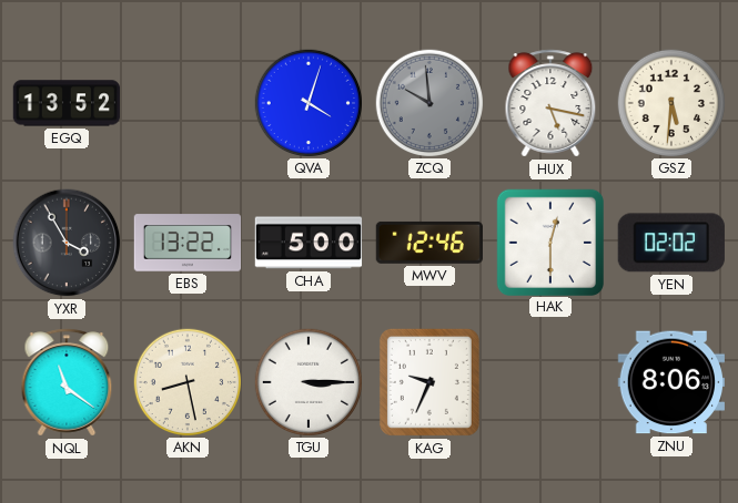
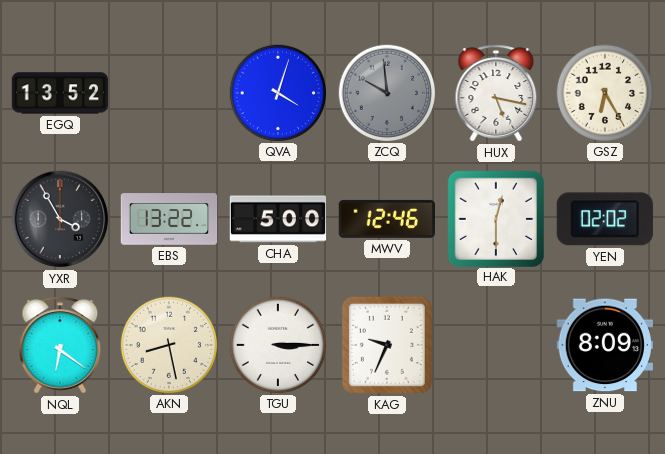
GSZ: 5:31 -> 6:25 (604, 92)
NQL: 11:21 -> 6:21 (60, 345)
ZNU: 8:06 -> 8:09 (604, 345)
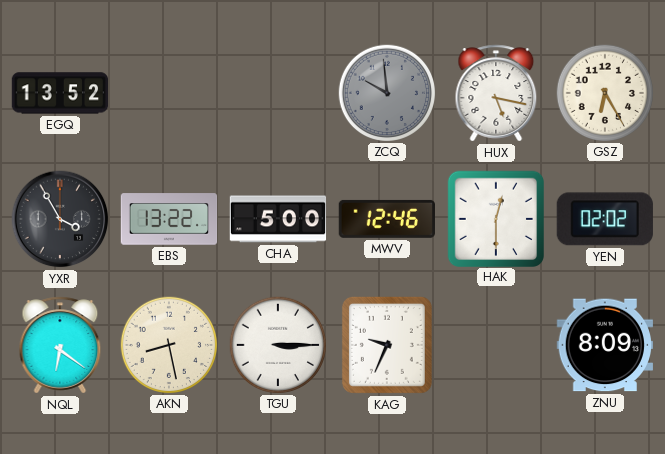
QVA: 4:03 -> none (277, 92)
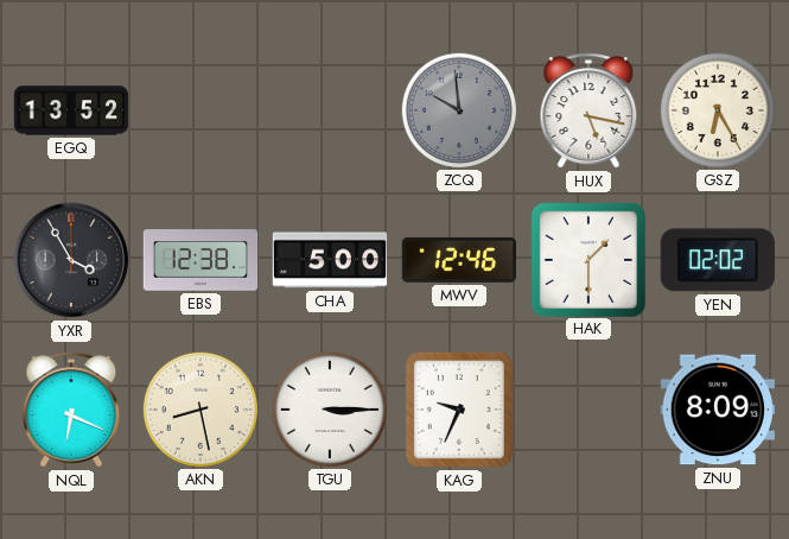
EBS: 13:22 -> 12:38 (201, 260)
HAK: 12:30 -> 1:30 (587, 259)
NQL: 6:21 -> 6:19 (71, 410)
